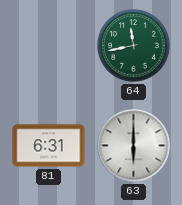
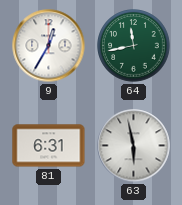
9: none -> 12:35 (49, 46)
63: 6:00 -> 5:58 (134, 146)
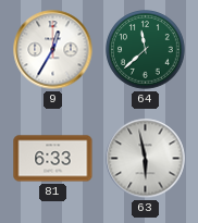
64: 11:43 -> 11:38 (146, 50)
81: 6:31 -> 6:33 (53, 159)
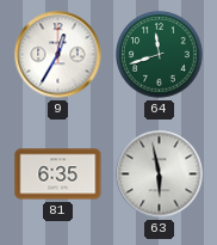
64: 11:38 -> 11:42 (160, 55)
81: 6:33 -> 6:35 (58, 174)
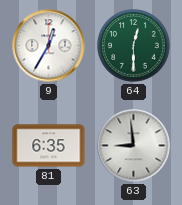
64: 11:42 -> 12:30 (134, 46)
63: 5:58 -> 8:59 (134, 146)
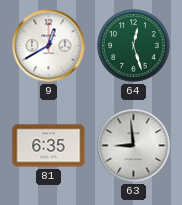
9: 12:35 -> 12:40 (49, 46)
64: 12:30 -> 12:27 (134, 46)
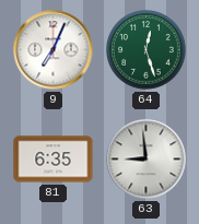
9: 12:40 -> 7:04 (54, 50)
